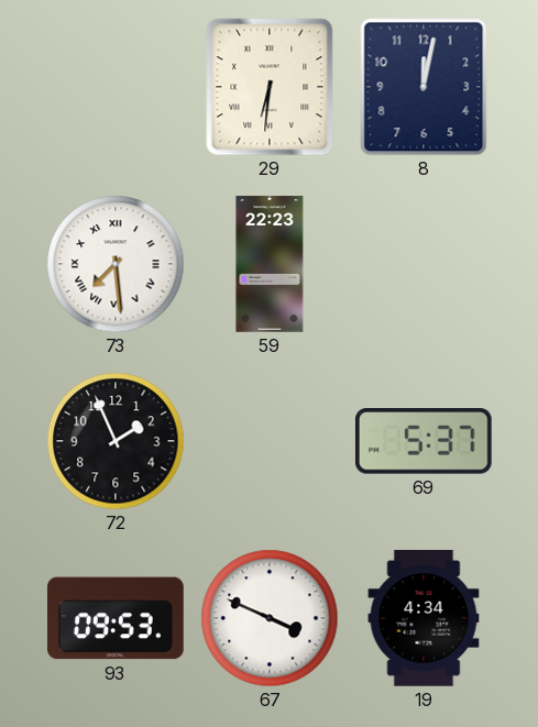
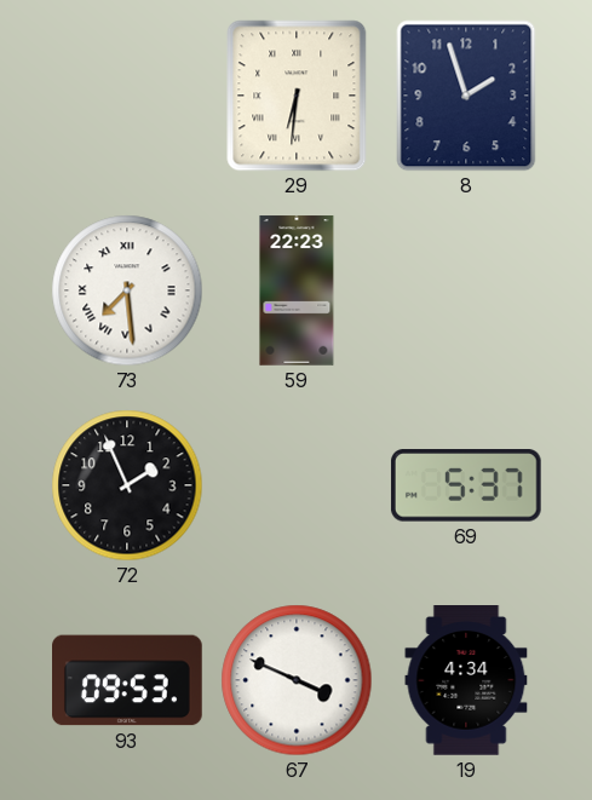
8: 12:02 -> 1:57 (466, 96)
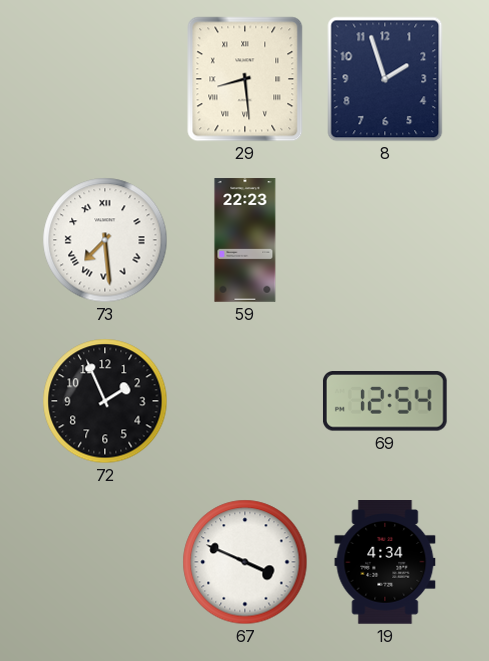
29: 6:31 -> 8:29 (245, 79)
69: 5:37 -> 12:54 (385, 402)
93: 09:53 -> none (128, 680)
